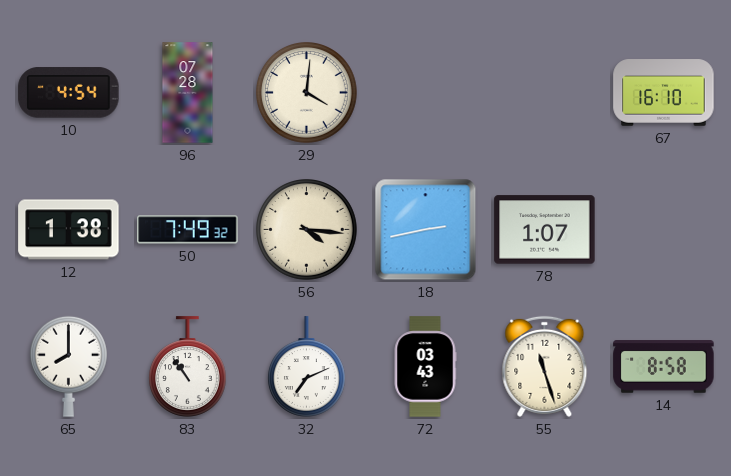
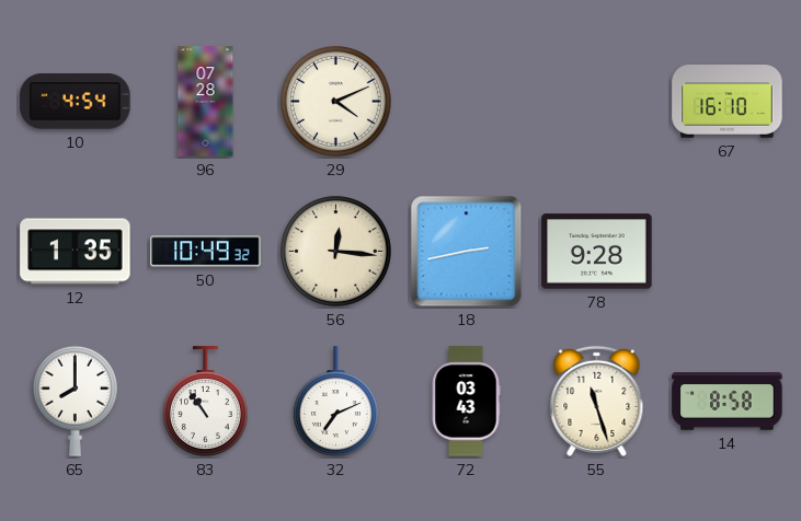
29: 4:01 -> 4:11 (336, 102)
12: 1:38 -> 1:35 (76, 252)
50: 7:49 -> 10:49 (206, 252)
56: 4:16 -> 12:16 (336, 252)
78: 1:07 -> 9:28 (597, 252)
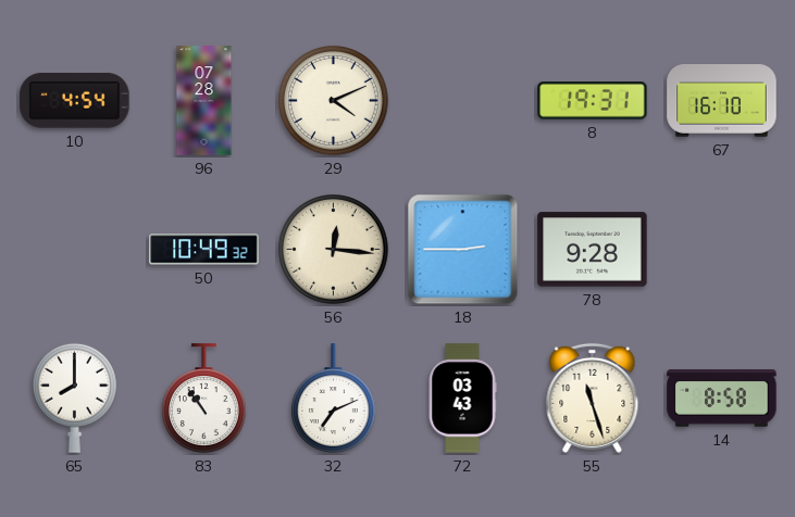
8: none -> 19:31 (593, 101)
12: 1:35 -> none (76, 252)
18: 2:43 -> 2:45 (463, 250)
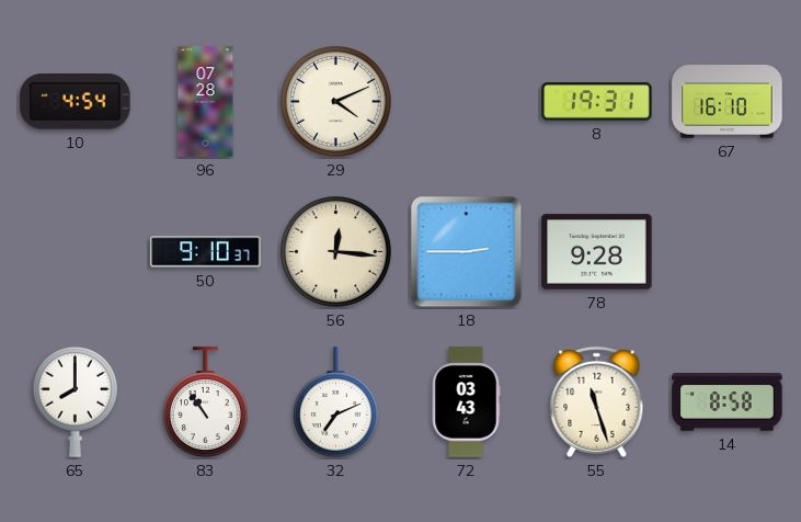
50: 10:49 -> 9:10 (206, 252)
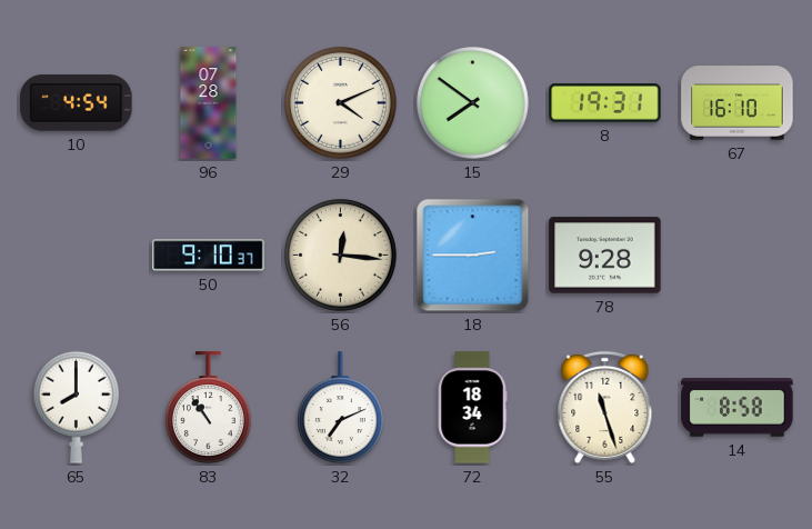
15: none -> 7:51 (473, 103)
72: 03:43 -> 18:34 (472, 408)
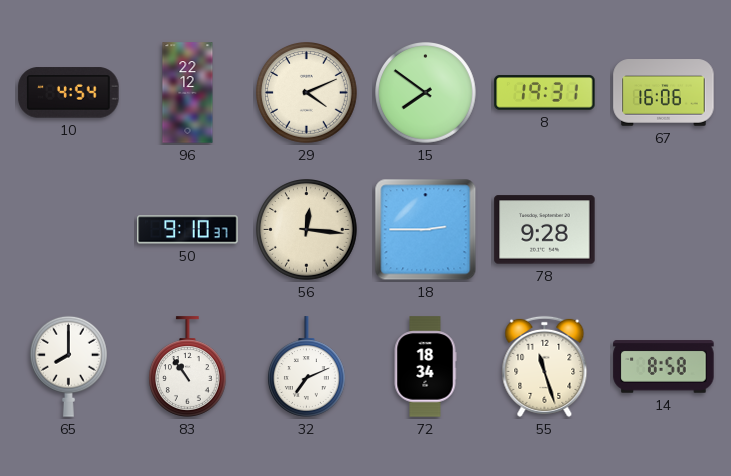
96: 07:28 -> 22:12 (188, 93)
67: 16:10 -> 16:06 (664, 93)
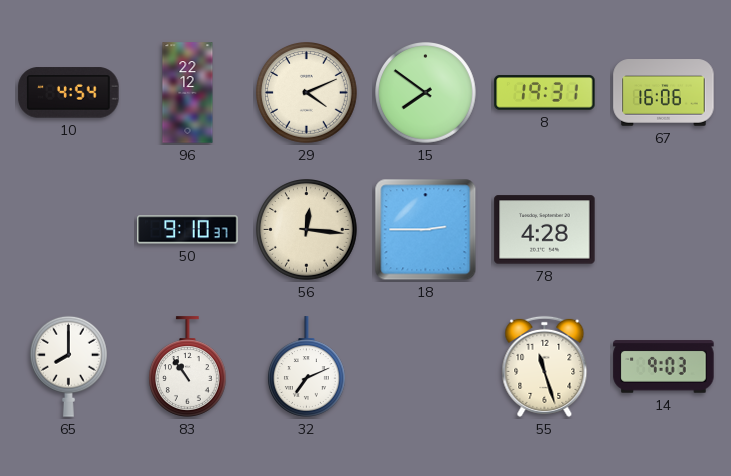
78: 9:28 -> 4:28 (545, 230)
72: 18:34 -> none (425, 367)
14: 8:58 -> 9:03 (664, 367)
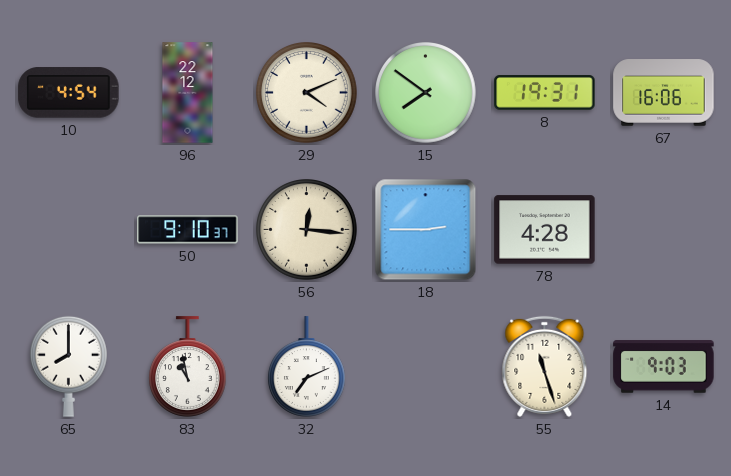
83: 10:54 -> 10:58 (187, 367)
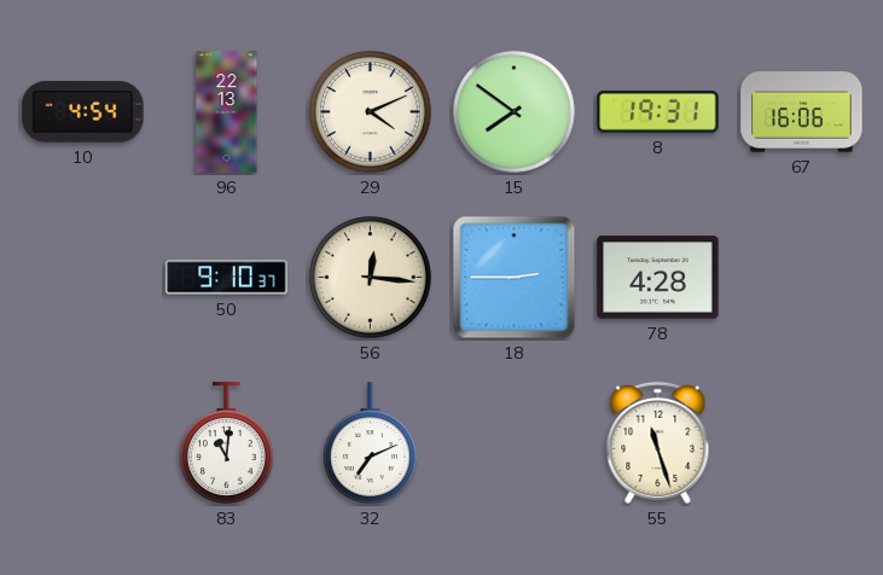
96: 22:12 -> 22:13 (227, 112)
65: 8:00 -> none (68, 366)
83: 10:58 -> 11:01 (226, 443)
14: 9:03 -> none (664, 367)
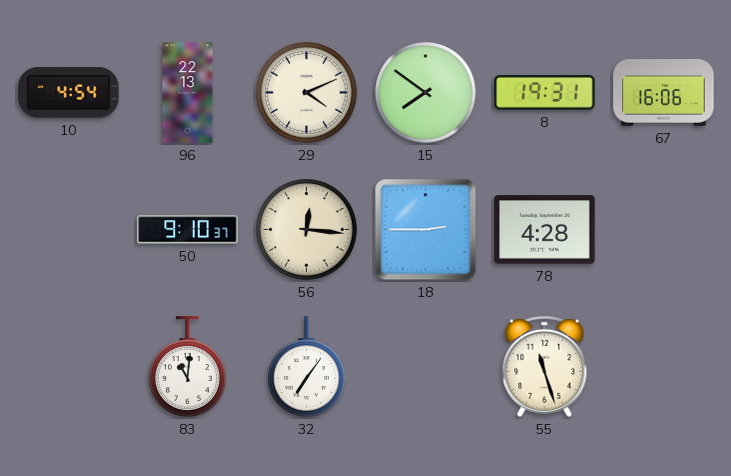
32: 7:11 -> 7:06 (306, 367)
